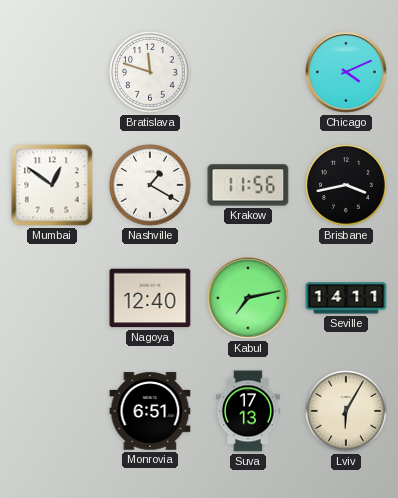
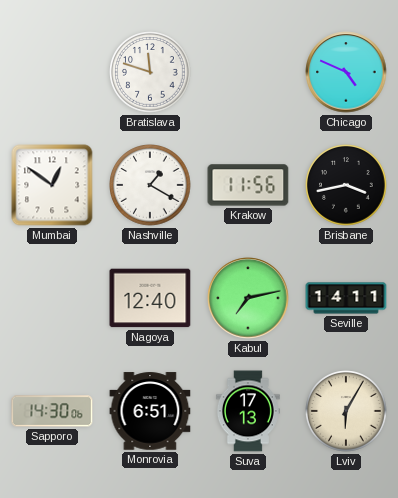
Chicago: 4:11 -> 4:49 (346, 72)
Sapporo: none -> 14:30 (52, 411)
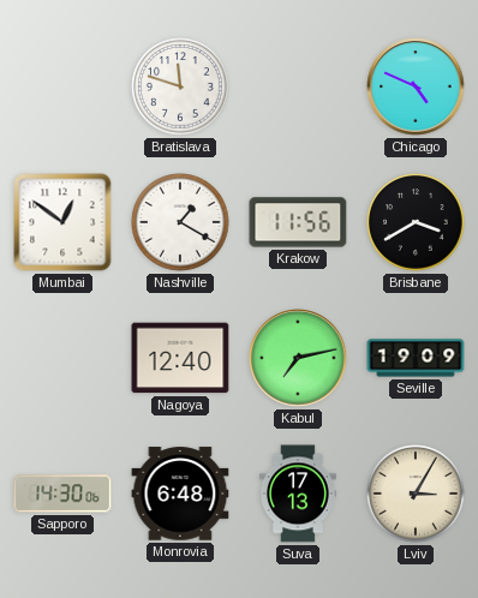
Brisbane: 3:43 -> 3:40 (416, 222)
Seville: 14:11 -> 19:09 (416, 358)
Monrovia: 6:51 -> 6:48 (180, 494)
Lviv: 6:05 -> 3:05 (416, 494)
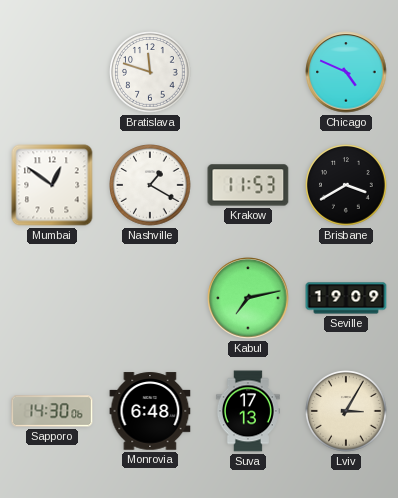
Krakow: 11:56 -> 11:53 (248, 185)
Nagoya: 12:40 -> none (180, 358)
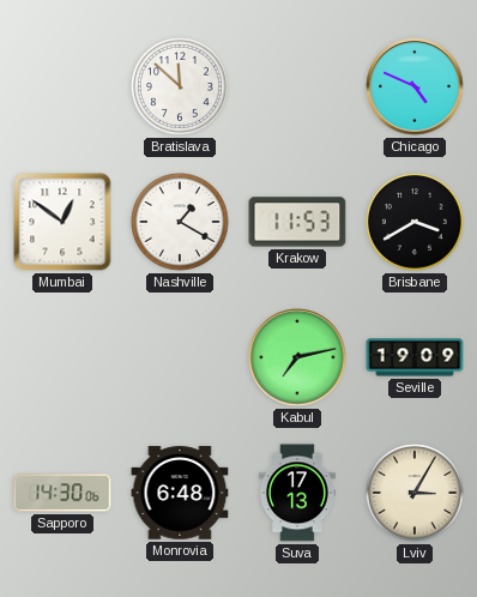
Bratislava: 11:48 -> 11:52 (180, 86)
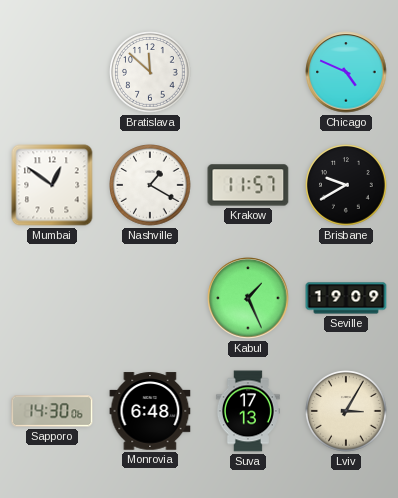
Krakow: 11:53 -> 11:57 (248, 185)
Brisbane: 3:40 -> 9:40 (346, 185)
Kabul: 7:13 -> 1:26 (248, 298)
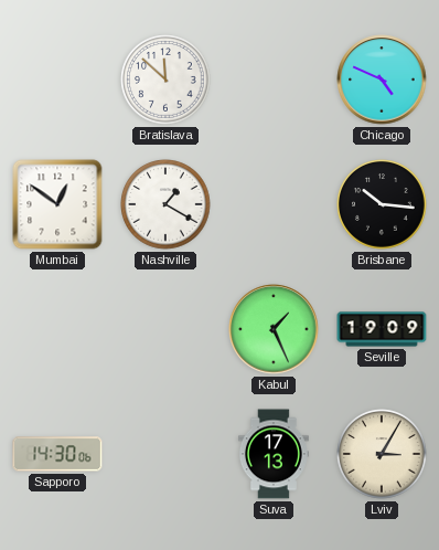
Krakow: 11:57 -> none (248, 185)
Brisbane: 9:40 -> 10:16 (382, 204)
Monrovia: 6:48 -> none (150, 411)
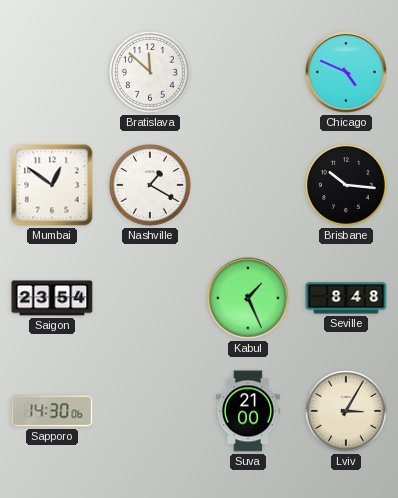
Saigon: none -> 23:54 (52, 298)
Seville: 19:09 -> 8:48 (346, 298)
Suva: 17:13 -> 21:00 (248, 411)
